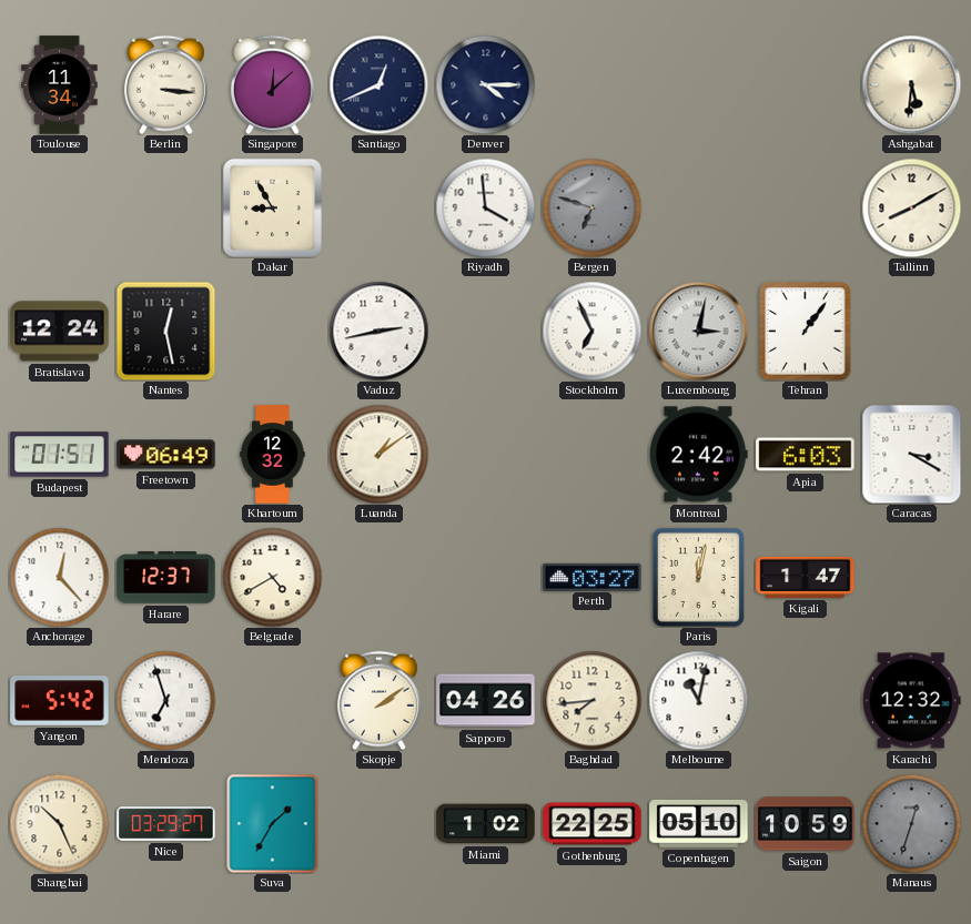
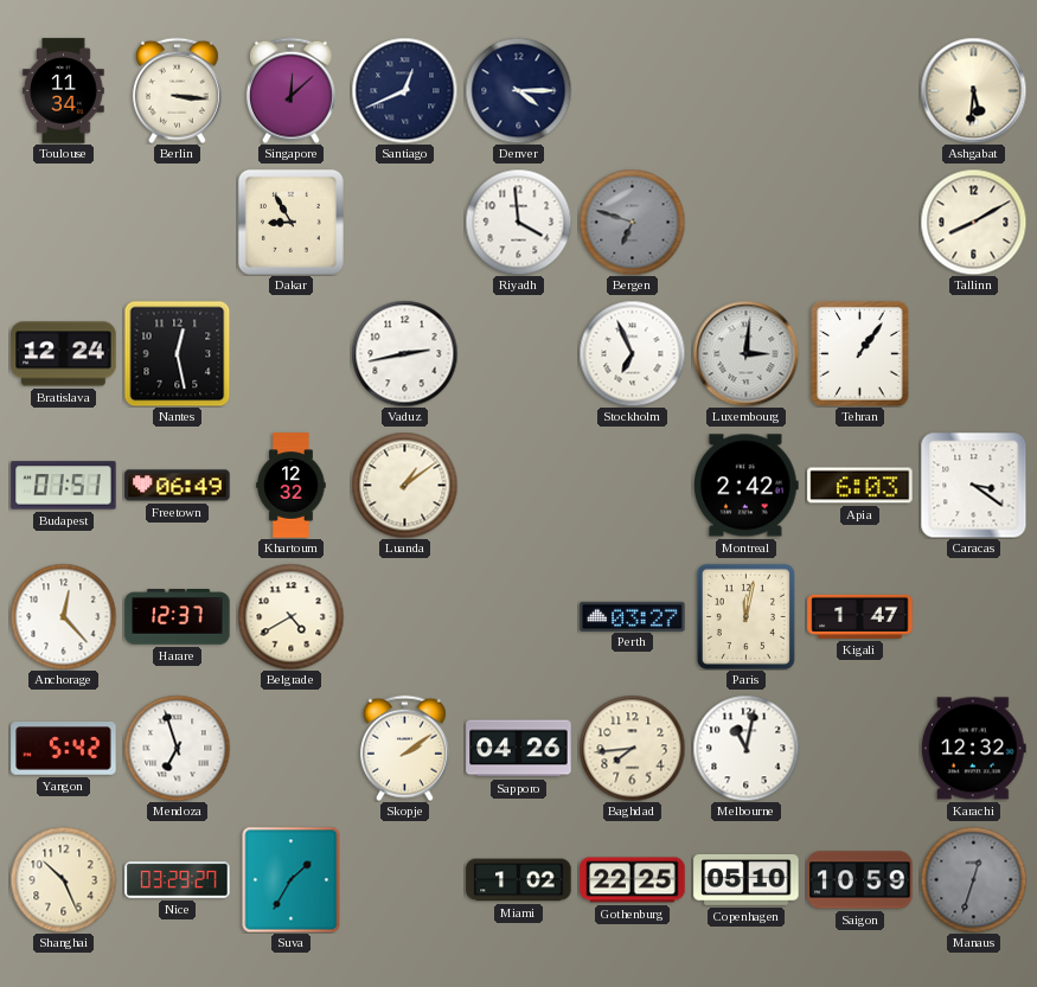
Luxembourg: 3:02 -> 3:01 (745, 353)
Caracas: 3:20 -> 3:21 (973, 485)
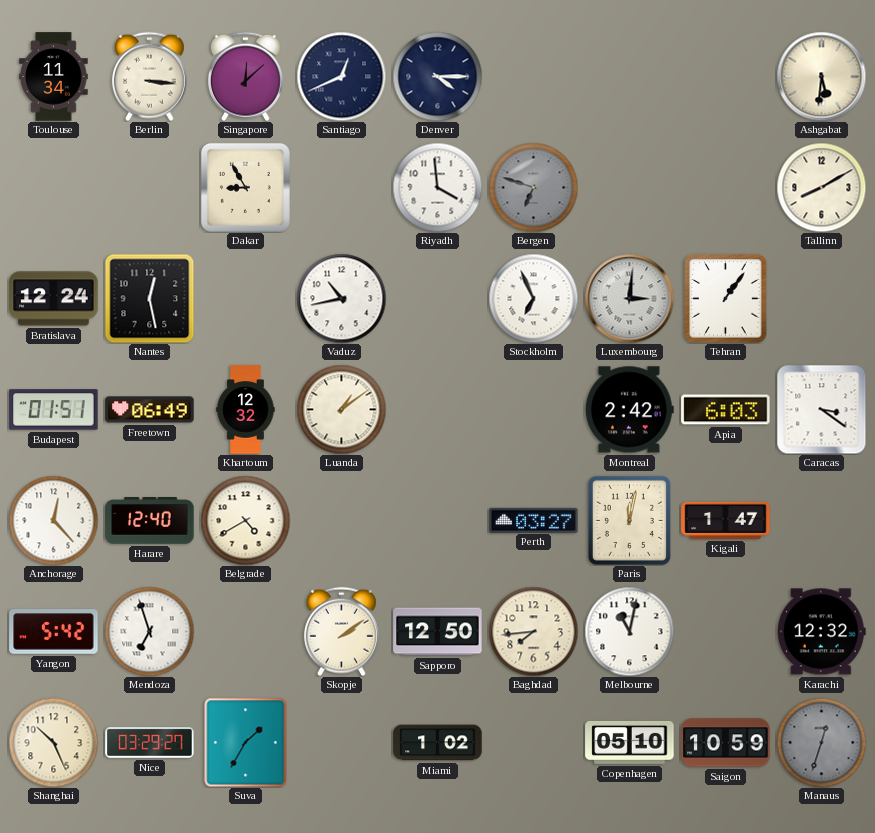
Vaduz: 2:43 -> 10:43 (341, 298)
Harare: 12:37 -> 12:40 (150, 521)
Sapporo: 04:26 -> 12:50 (438, 632)
Gothenburg: 22:25 -> none (633, 880)
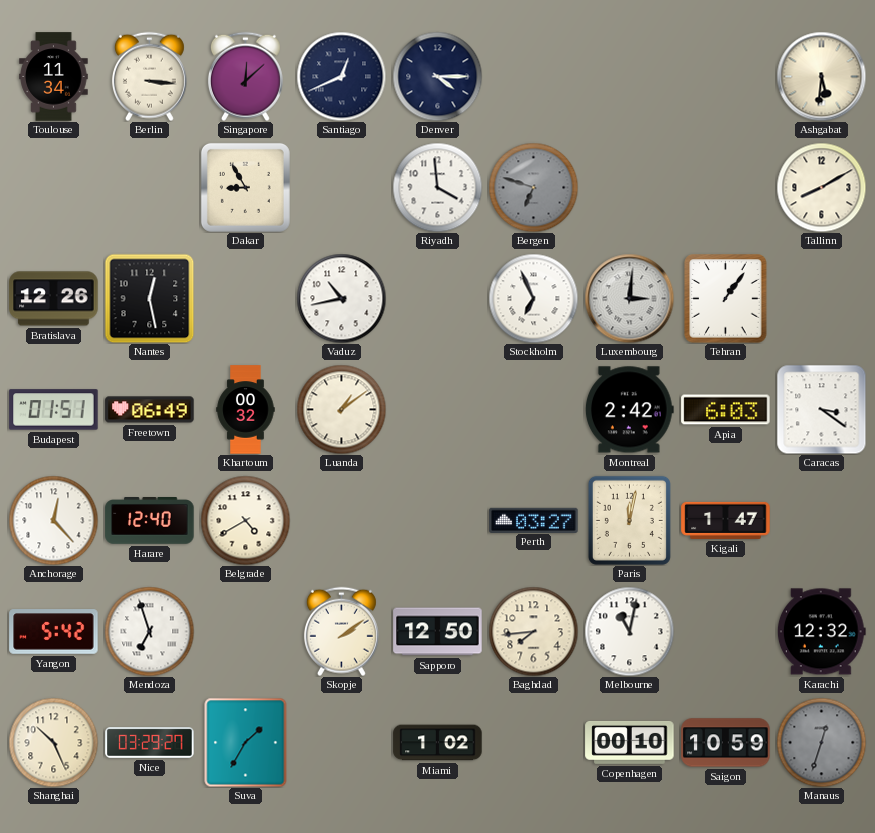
Bratislava: 12:24 -> 12:26 (54, 299)
Khartoum: 12:32 -> 00:32 (246, 410)
Copenhagen: 05:10 -> 00:10 (630, 742)
